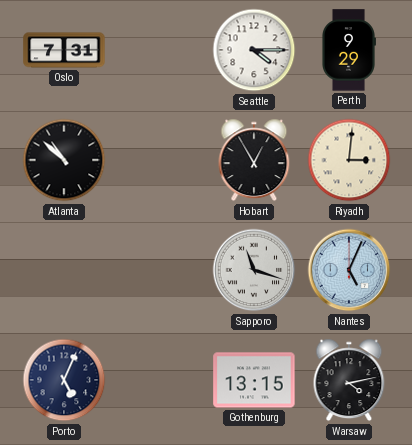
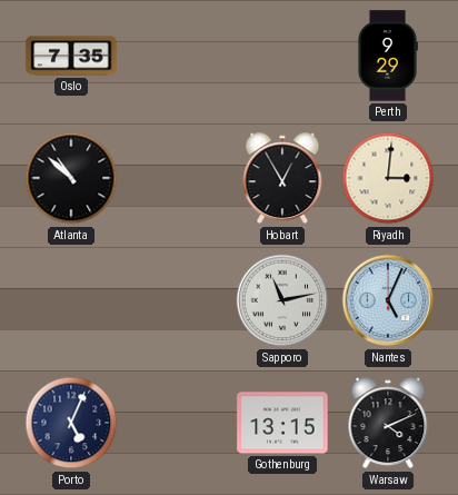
Oslo: 7:31 -> 7:35 (71, 56)
Seattle: 4:15 -> none (254, 50)
Sapporo: 11:18 -> 11:13 (282, 300)
Warsaw: 4:13 -> 4:11 (388, 423)
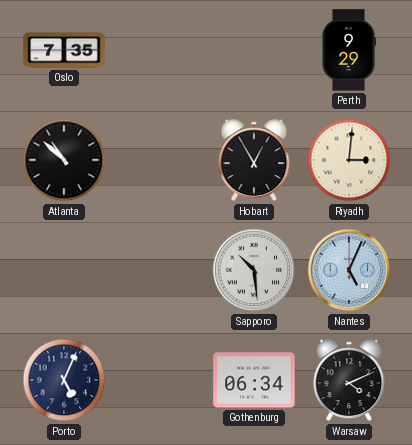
Sapporo: 11:13 -> 10:29 (254, 270)
Gothenburg: 13:15 -> 06:34 (254, 380)
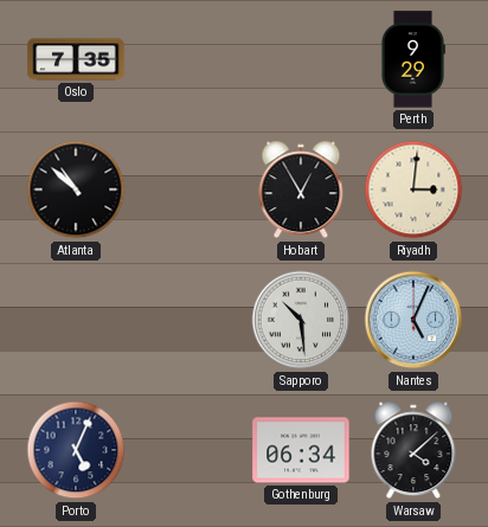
Warsaw: 4:11 -> 4:08 (413, 450)
